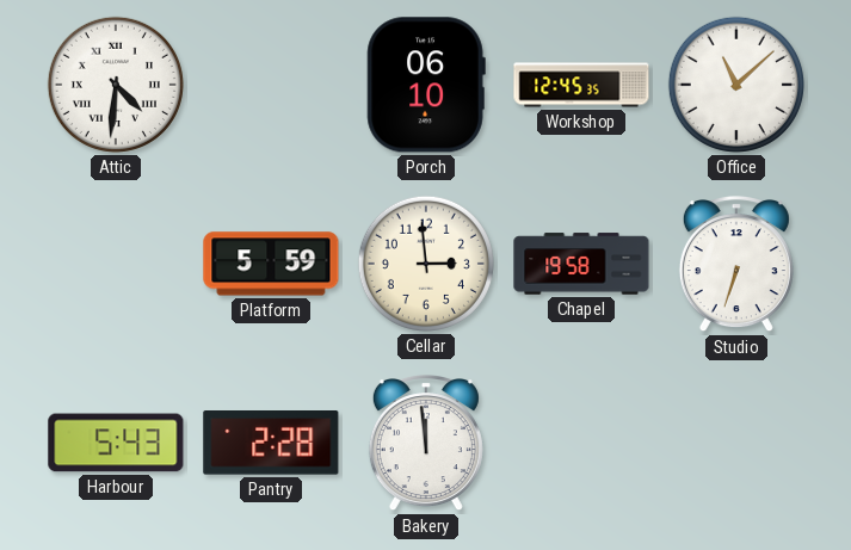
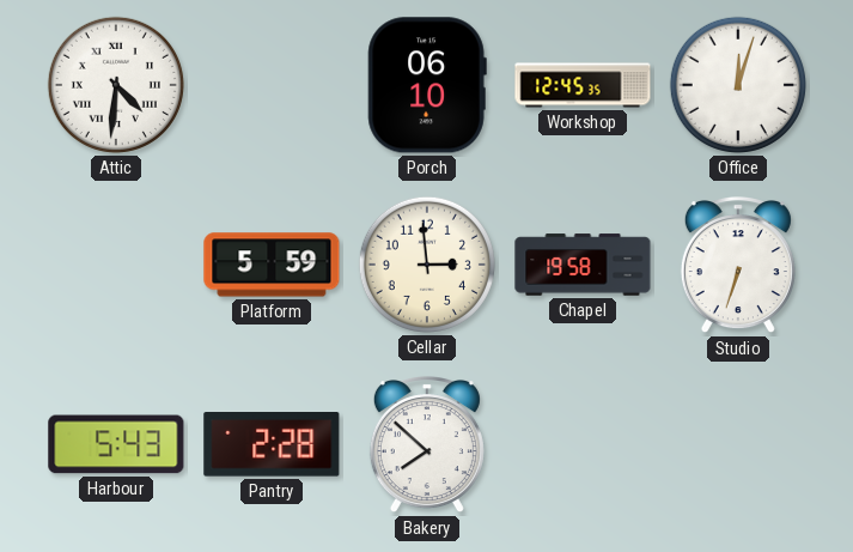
Office: 11:08 -> 12:03 (738, 85)
Bakery: 11:59 -> 7:52 (427, 445)
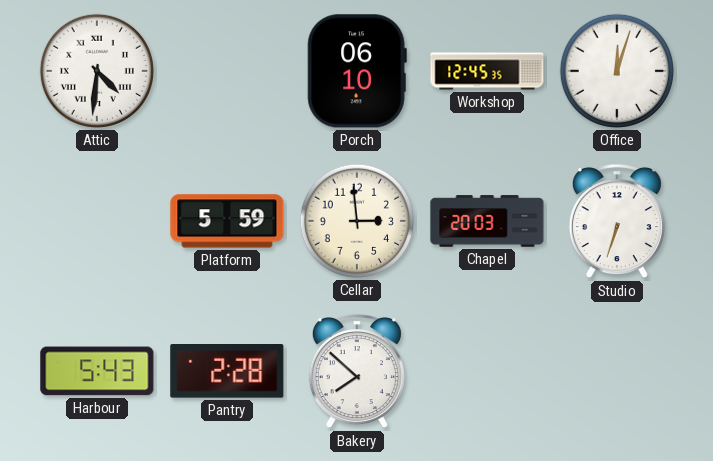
Chapel: 19:58 -> 20:03 (487, 221)
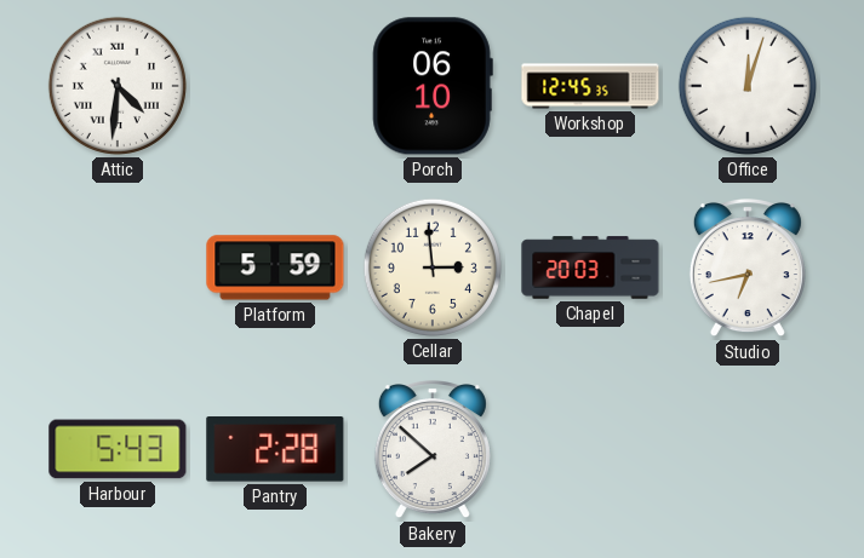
Studio: 6:33 -> 6:43 (748, 269)
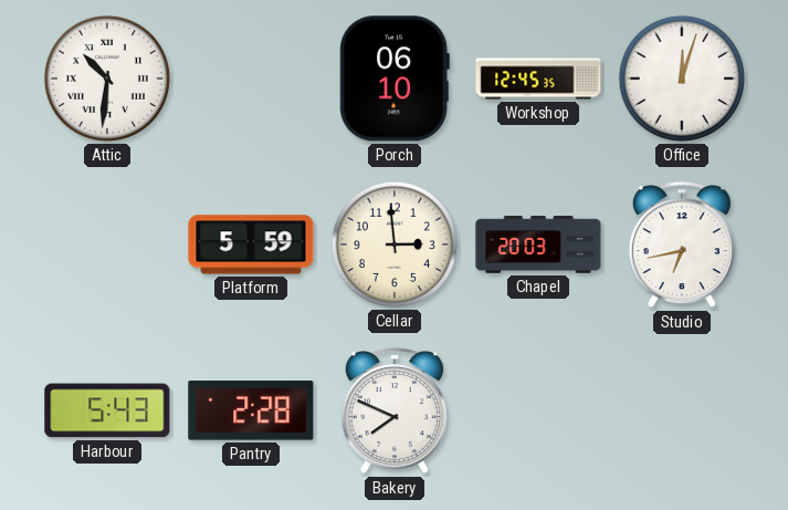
Attic: 4:31 -> 10:31 (107, 79)
Bakery: 7:52 -> 7:49 (395, 412)
